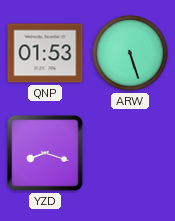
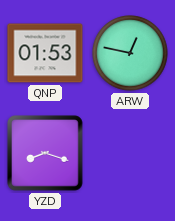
ARW: 5:27 -> 12:47 (130, 53)
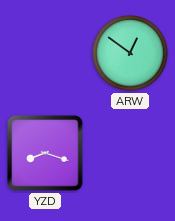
QNP: 01:53 -> none (45, 53)
ARW: 12:47 -> 12:51 (130, 53)
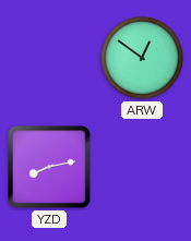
YZD: 8:18 -> 8:13 (49, 167)
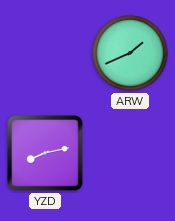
ARW: 12:51 -> 1:41 (130, 53)
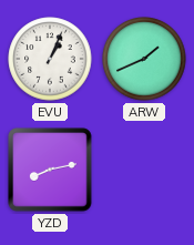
EVU: none -> 1:04 (50, 59)
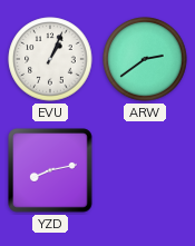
ARW: 1:41 -> 2:39 (145, 59)
